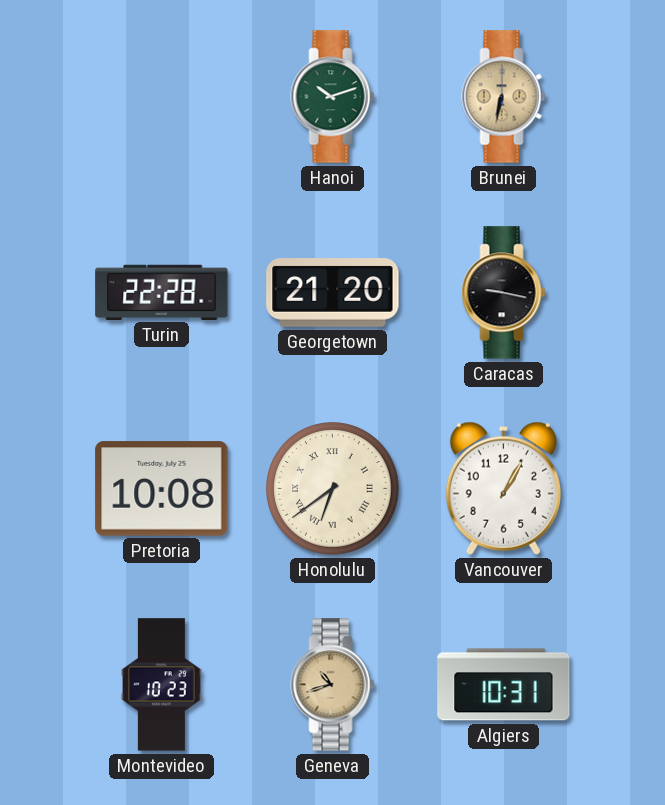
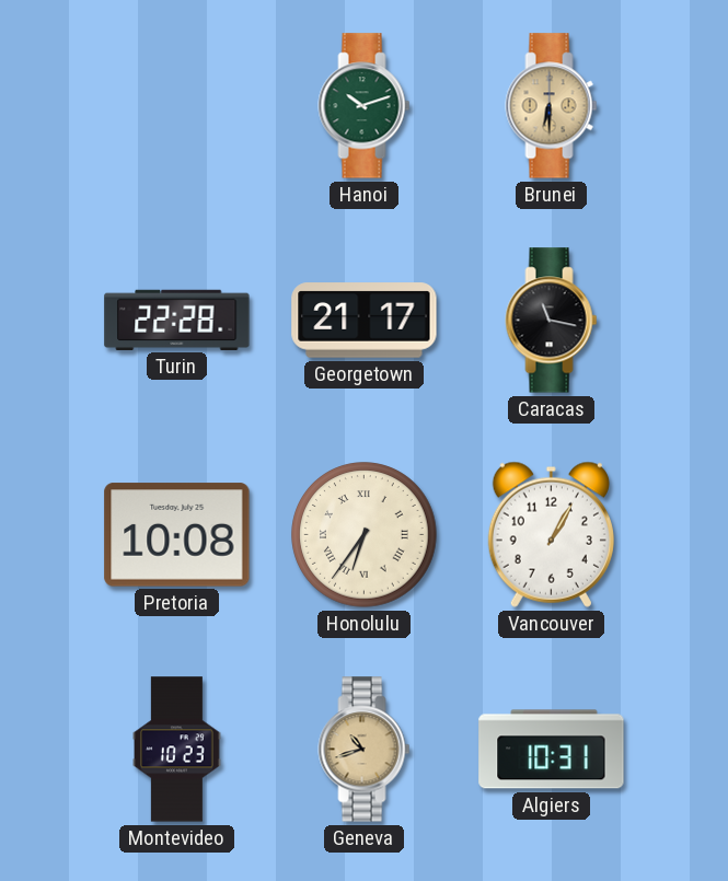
Brunei: 6:32 -> 6:30 (552, 106)
Georgetown: 21:20 -> 21:17 (365, 321)
Caracas: 9:17 -> 11:17 (552, 321)
Honolulu: 6:39 -> 6:36 (365, 535)
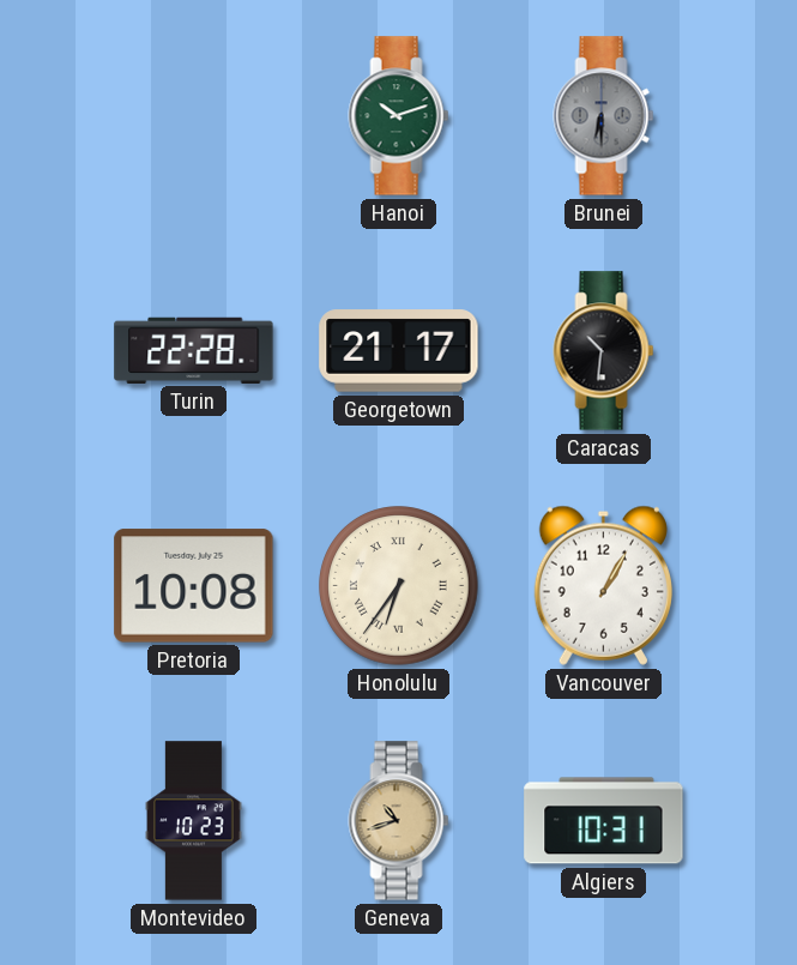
Brunei dial: champagne -> grey (604, 116)
Caracas: 11:17 -> 10:31 (604, 351)
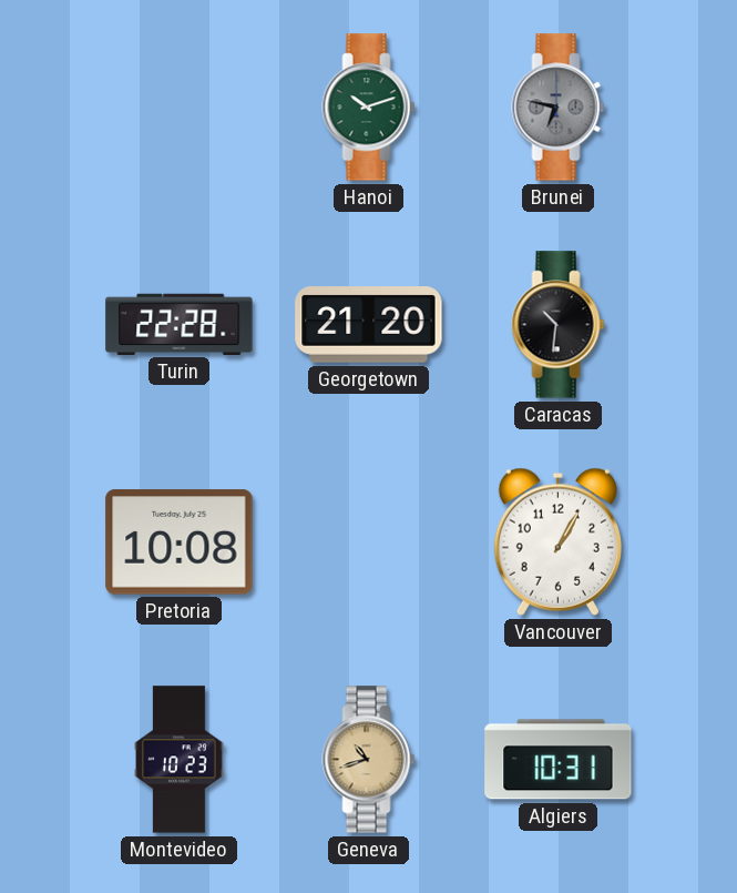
Brunei: 6:30 -> 6:47 (559, 108)
Georgetown: 21:17 -> 21:20 (369, 325)
Honolulu: 6:36 -> none (399, 586)
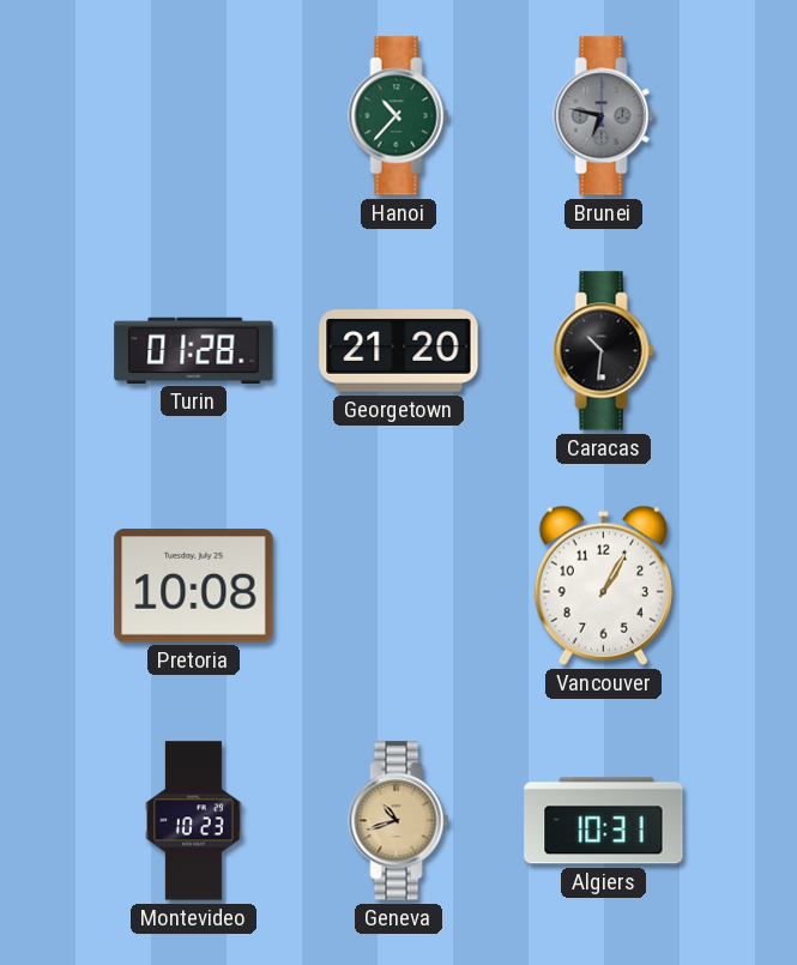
Hanoi: 10:12 -> 10:37 (399, 116)
Turin: 22:28 -> 01:28 (194, 350)
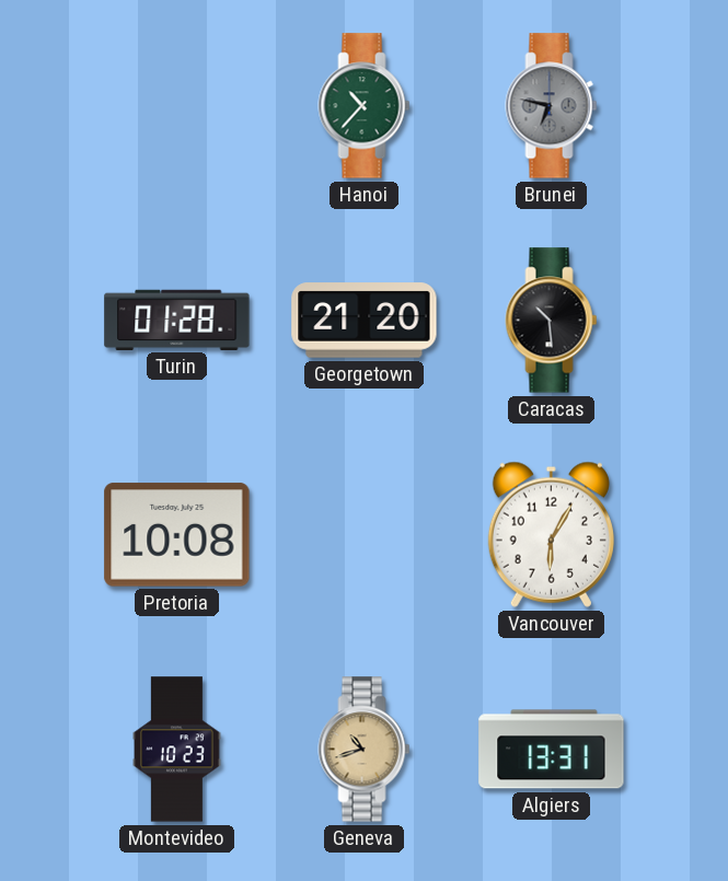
Caracas: 10:31 -> 10:29 (552, 321)
Vancouver: 1:05 -> 6:05 (551, 534)
Algiers: 10:31 -> 13:31 (552, 750)
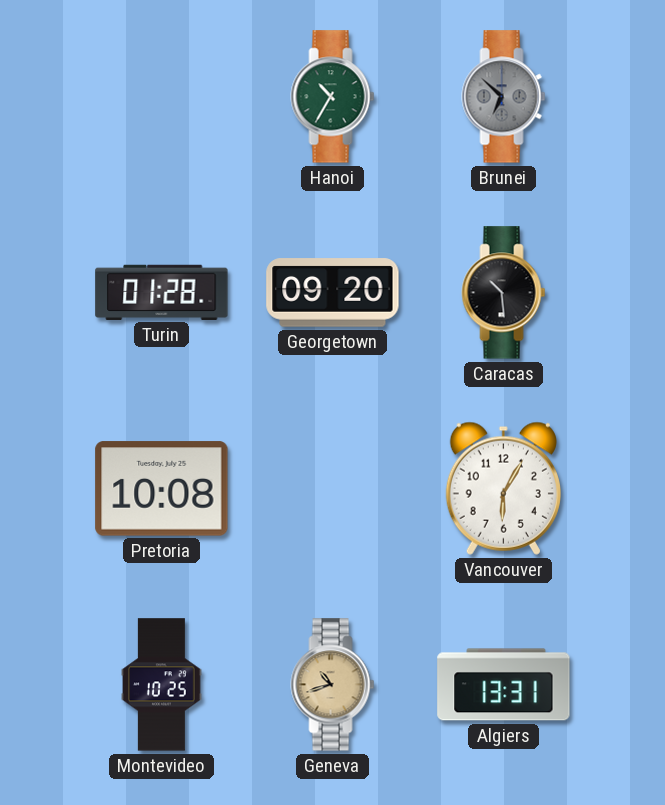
Hanoi: 10:37 -> 10:35 (333, 97)
Brunei: 6:47 -> 6:52 (504, 97)
Georgetown: 21:20 -> 09:20 (333, 293)
Montevideo: 10:23 -> 10:25 (162, 685)
